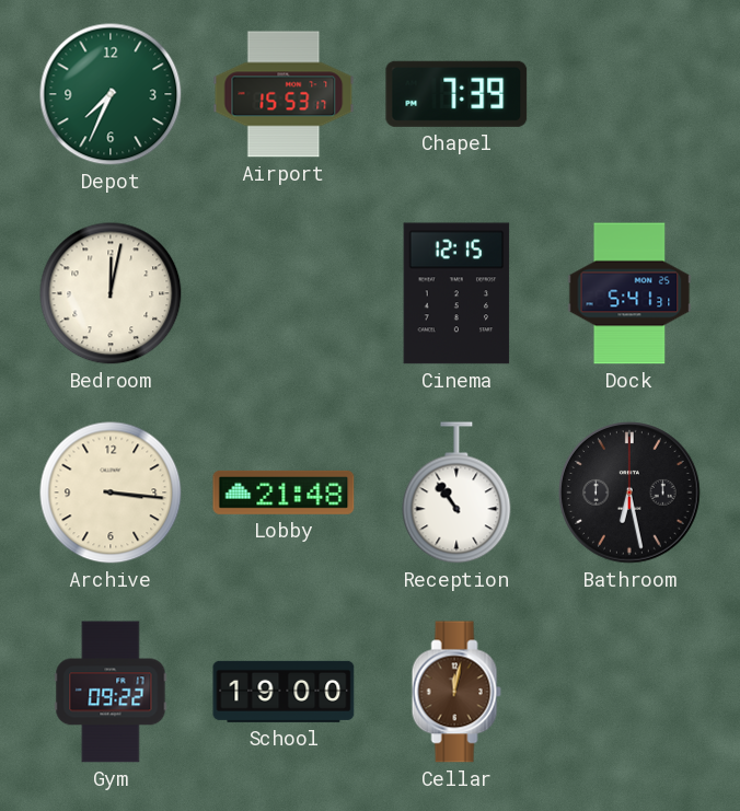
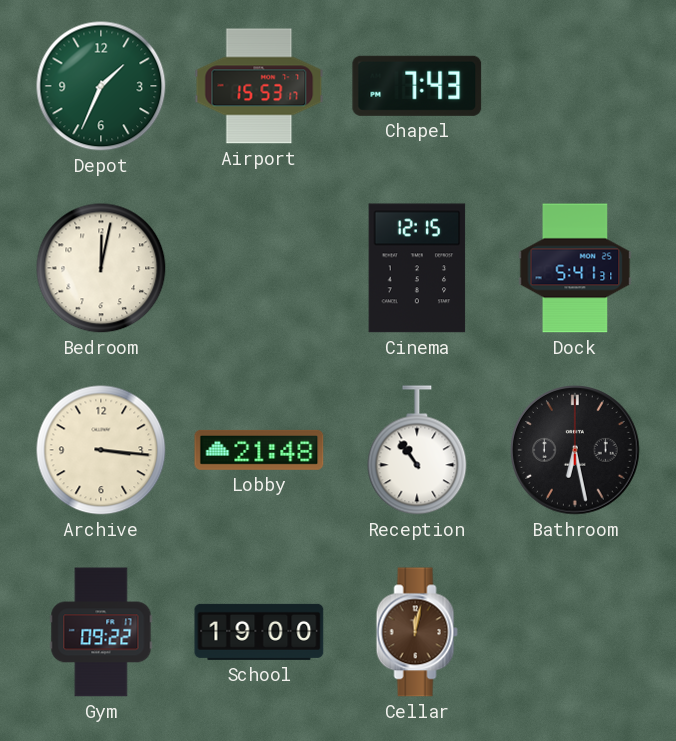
Depot: 7:34 -> 1:34 (101, 86)
Chapel: 7:39 -> 7:43 (417, 86)
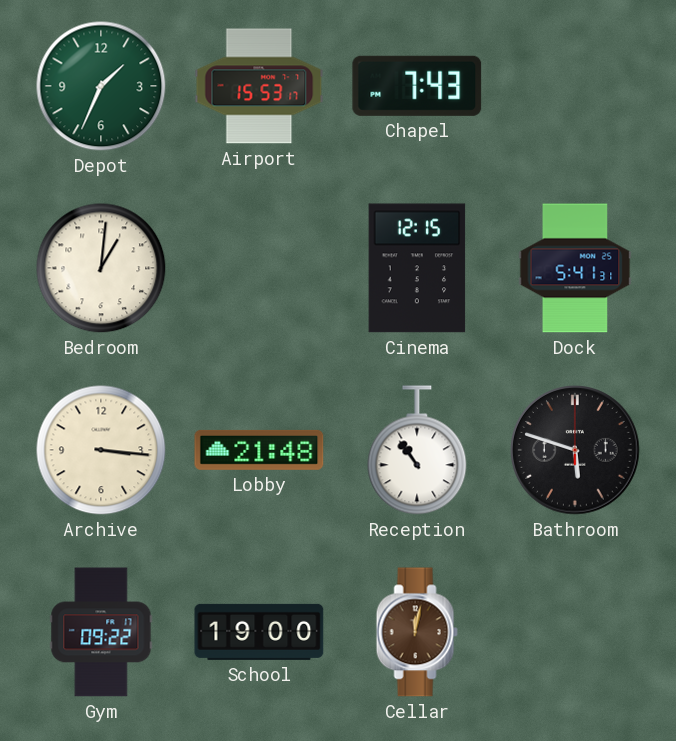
Bedroom: 12:02 -> 1:01 (101, 268)
Bathroom: 6:28 -> 5:48 (575, 450)
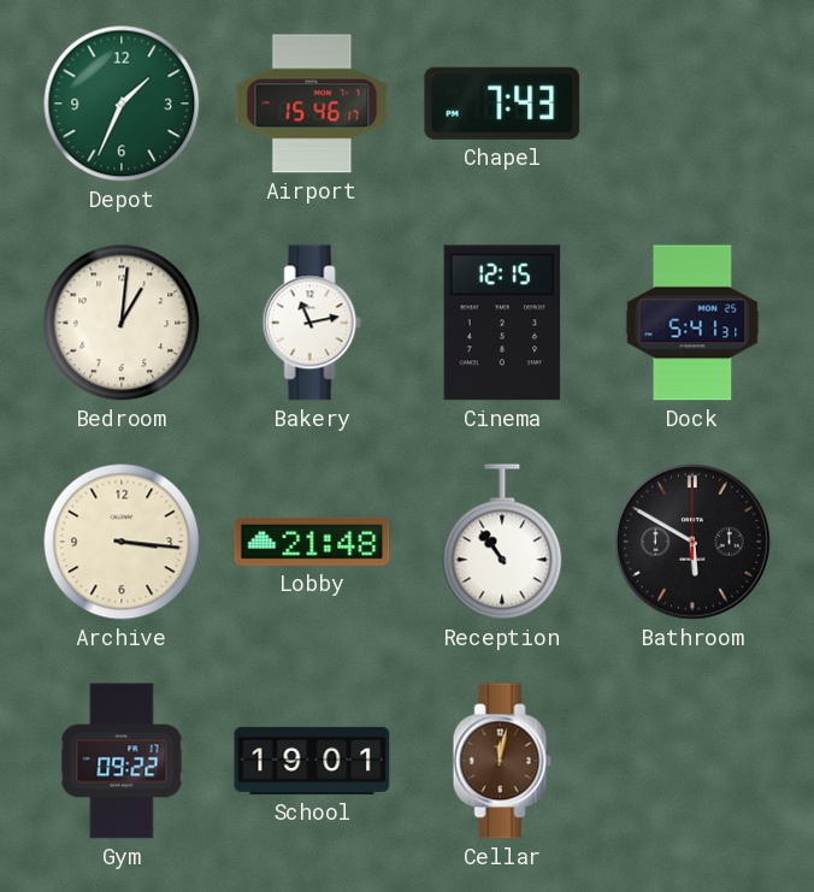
Airport: 15:53 -> 15:46 (312, 104)
Bakery: none -> 11:13 (312, 323)
Bathroom: 5:48 -> 5:50 (692, 542)
School: 19:00 -> 19:01 (312, 761)
